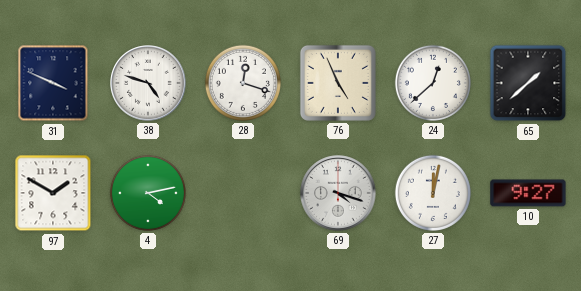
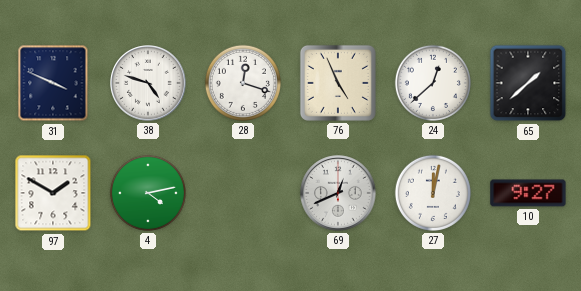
69: 4:18 -> 12:41 (338, 193)
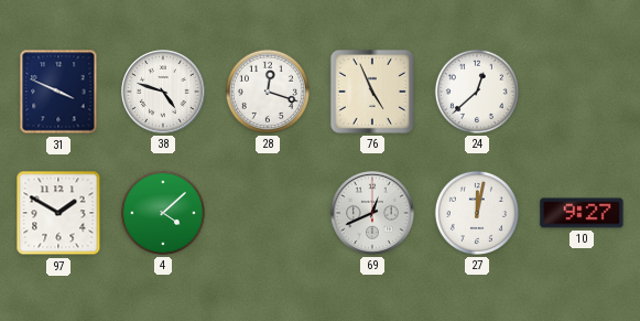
65: 1:38 -> none (528, 83)
4: 4:13 -> 4:08 (163, 213)
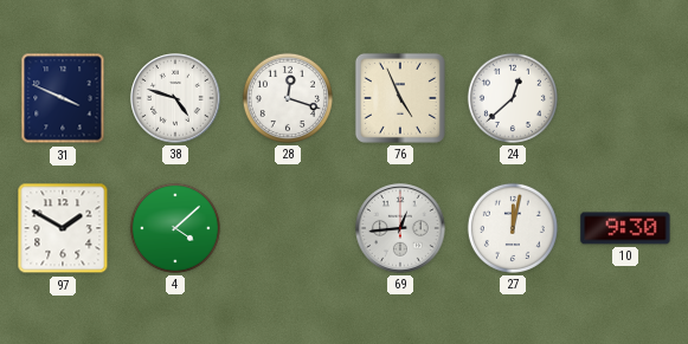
69: 12:41 -> 12:44 (400, 228)
10: 9:27 -> 9:30 (625, 228)
